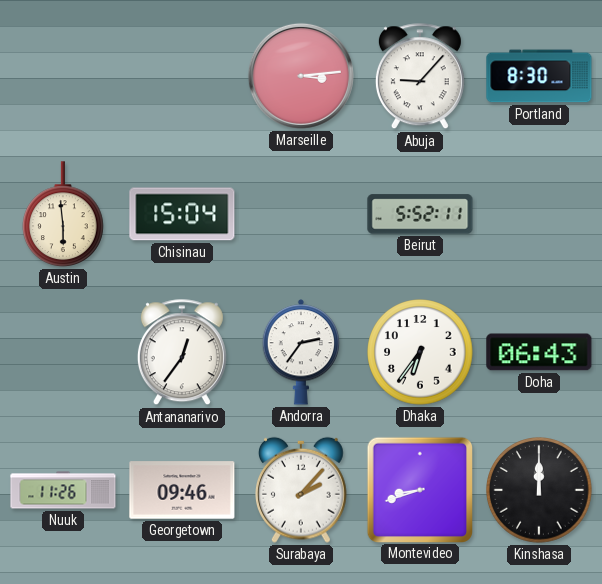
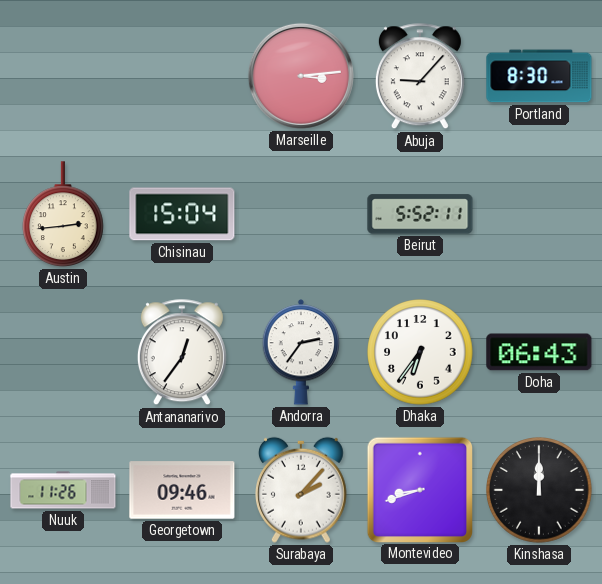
Austin: 5:59 -> 2:44 (64, 214)
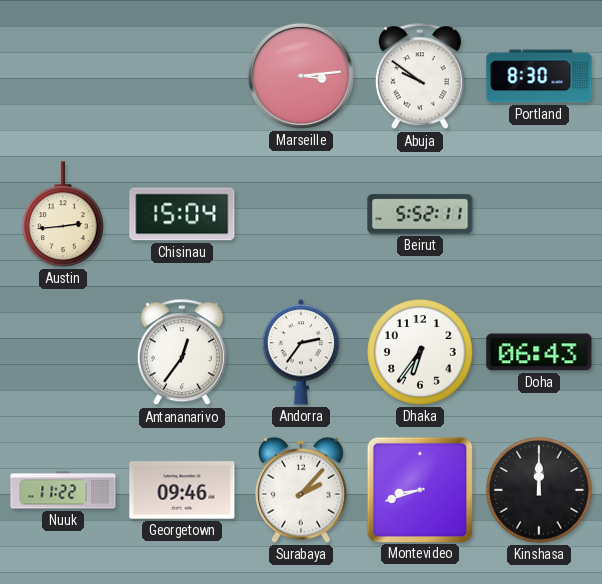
Abuja: 9:07 -> 9:51 (420, 77)
Nuuk: 11:26 -> 11:22 (63, 490)
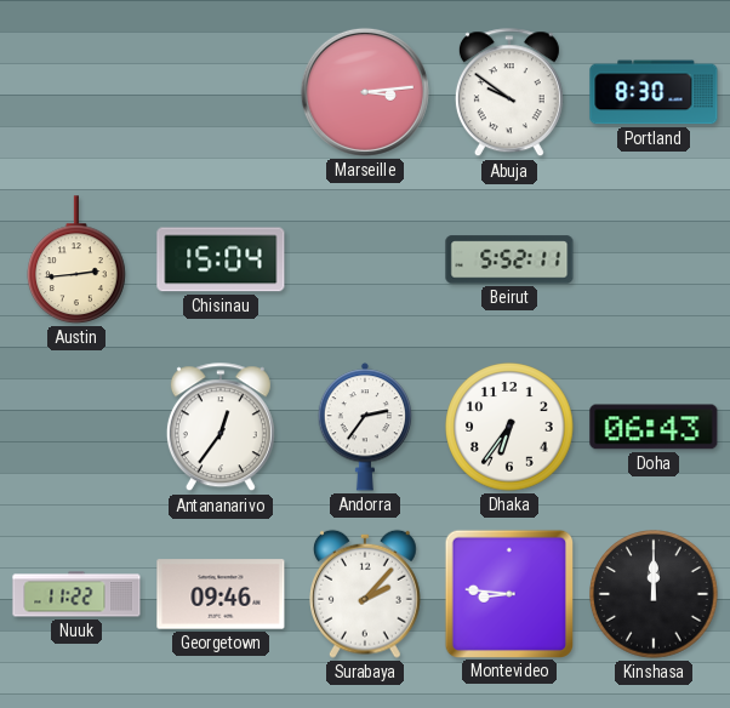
Montevideo: 8:42 -> 8:46 (508, 593)
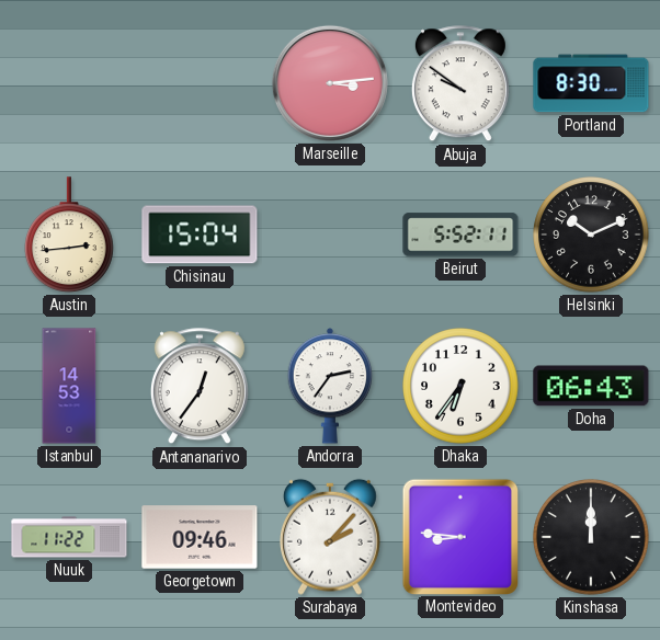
Helsinki: none -> 10:11 (591, 235)
Istanbul: none -> 14:53 (69, 386)
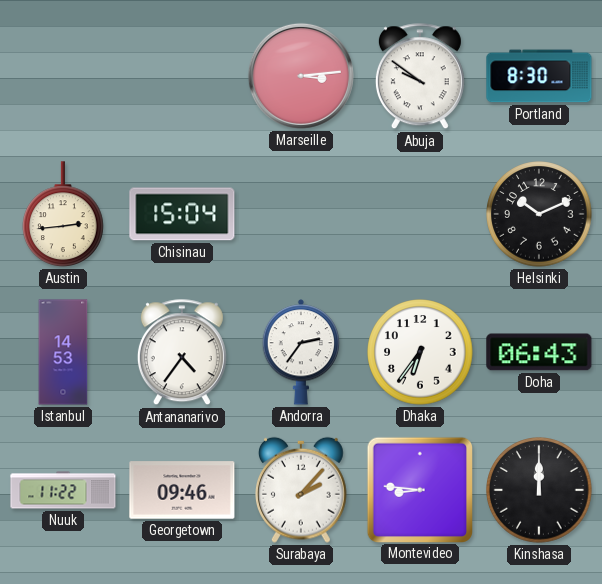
Beirut: 5:52 -> none (460, 235)
Antananarivo: 12:36 -> 4:36 (182, 353)
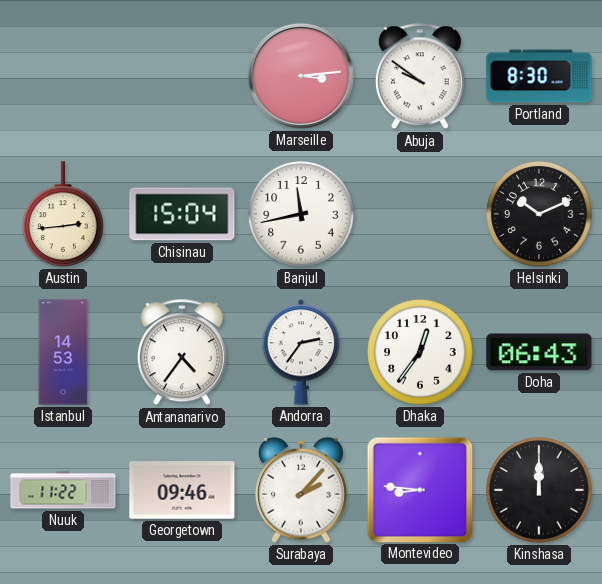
Banjul: none -> 11:43 (301, 214)
Dhaka: 6:36 -> 12:36 (420, 352)
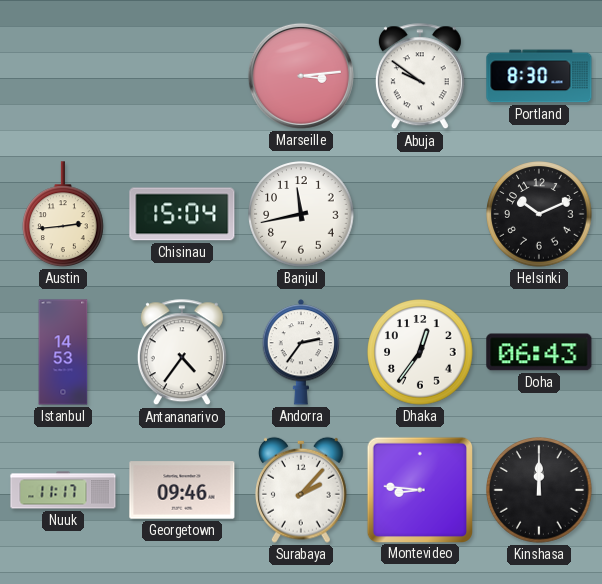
Nuuk: 11:22 -> 11:17 (63, 490)
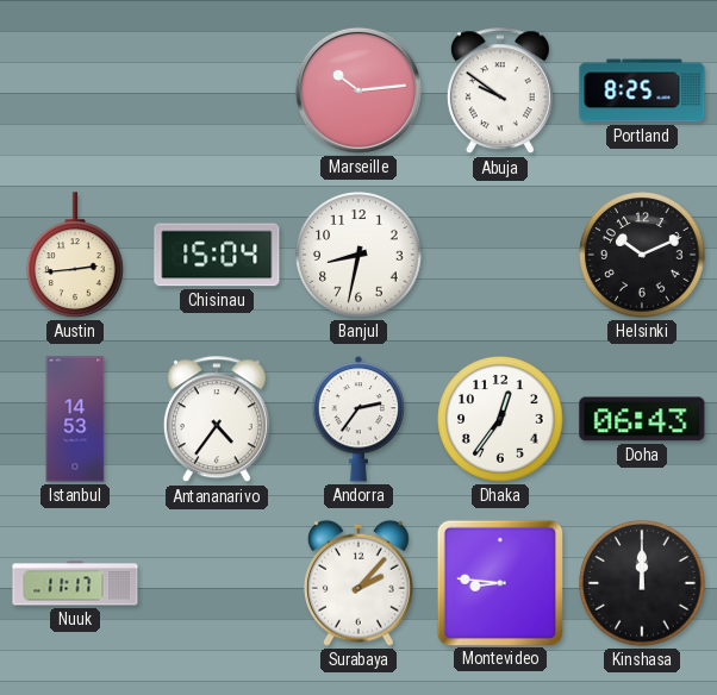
Marseille: 3:14 -> 10:14 (358, 90)
Portland: 8:30 -> 8:25 (642, 90)
Banjul: 11:43 -> 8:32 (358, 255)
Georgetown: 09:46 -> none (182, 490)
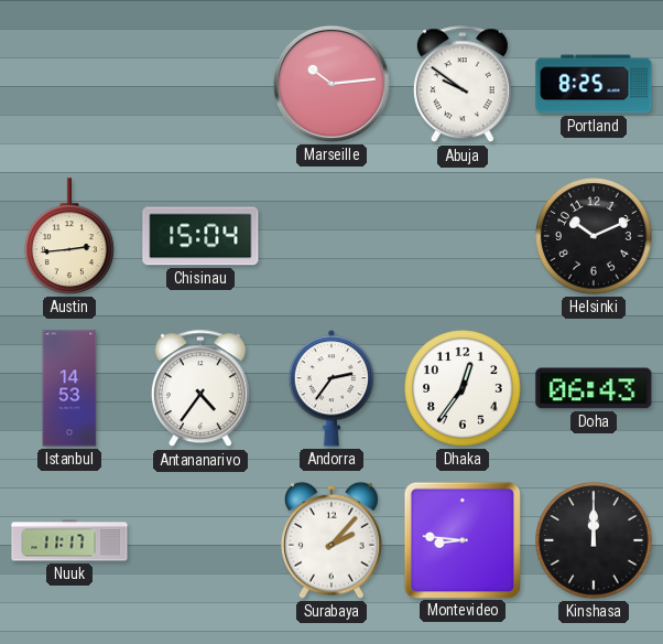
Banjul: 8:32 -> none (358, 255)
